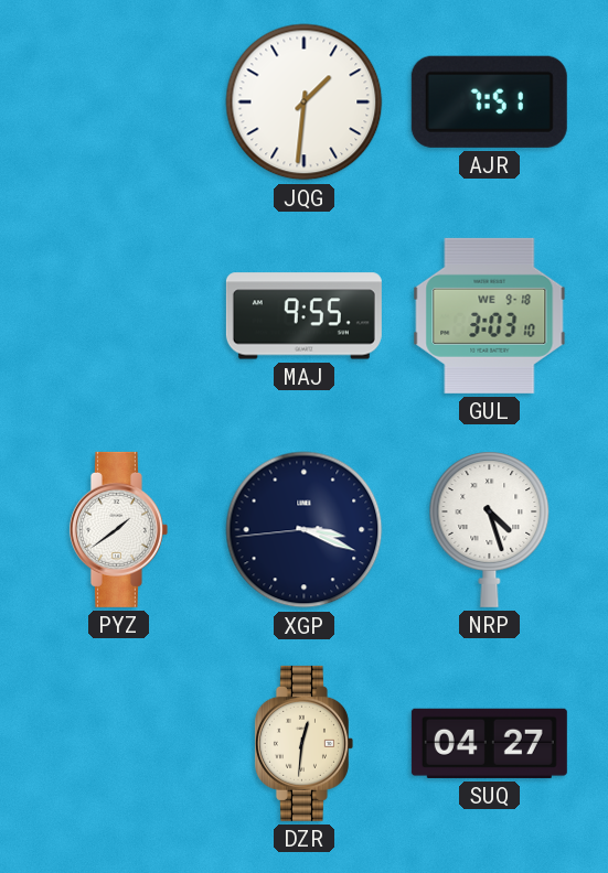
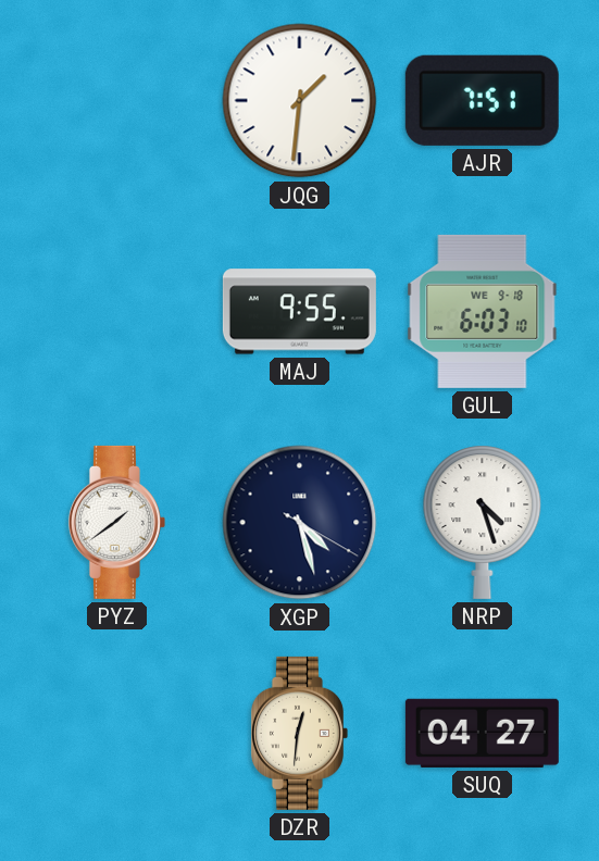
GUL: 3:03 -> 6:03 (483, 311)
XGP: 3:18 -> 4:27 (300, 523)
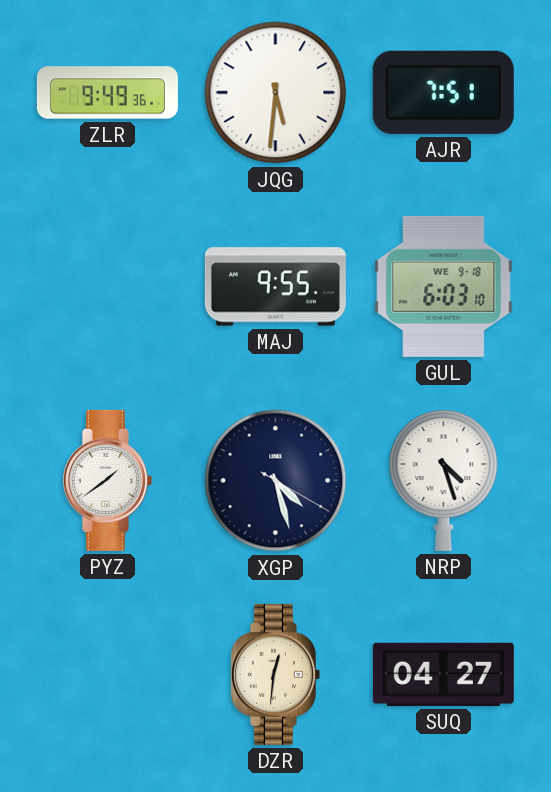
ZLR: none -> 9:49 (107, 93)
JQG: 1:31 -> 5:31 (276, 93)
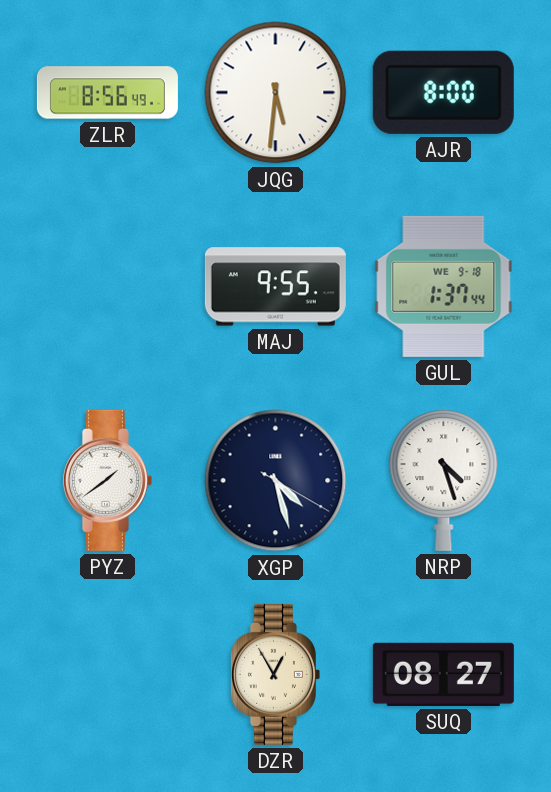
ZLR: 9:49 -> 8:56 (107, 93)
AJR: 7:51 -> 8:00 (443, 92)
GUL: 6:03 -> 1:37 (444, 286)
DZR: 12:31 -> 12:55 (275, 674)
SUQ: 04:27 -> 08:27 (443, 674)
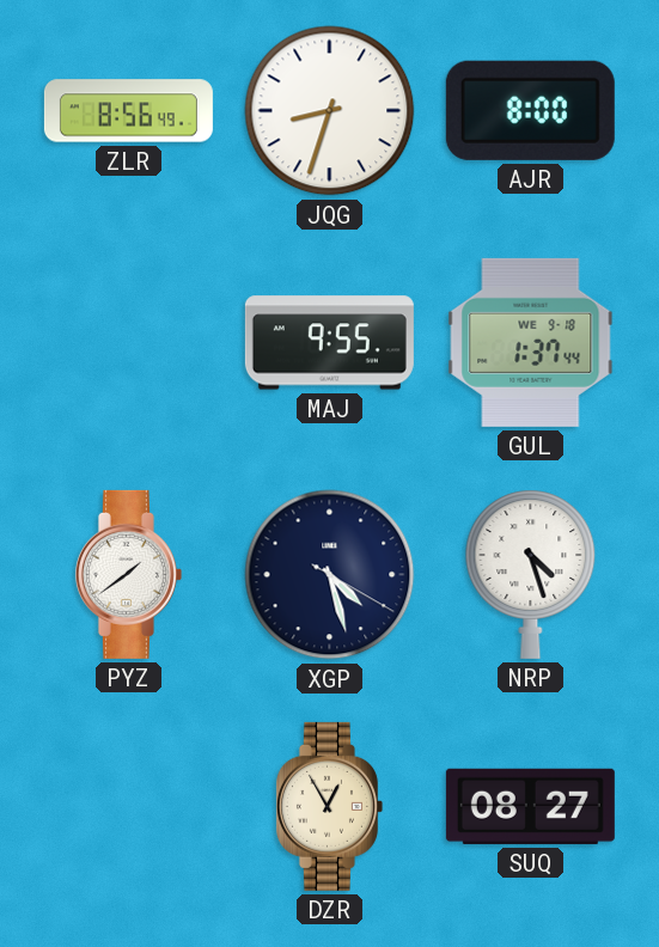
JQG: 5:31 -> 8:33 (330, 111)
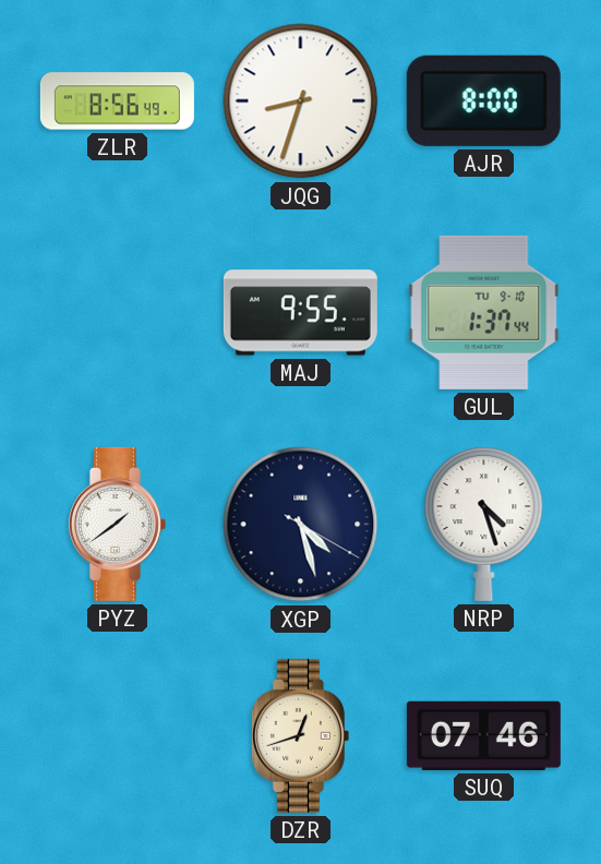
GUL date: WE 9-18 -> TU 9-10 (484, 312)
DZR: 12:55 -> 12:42 (300, 735)
SUQ: 08:27 -> 07:46 (483, 735)
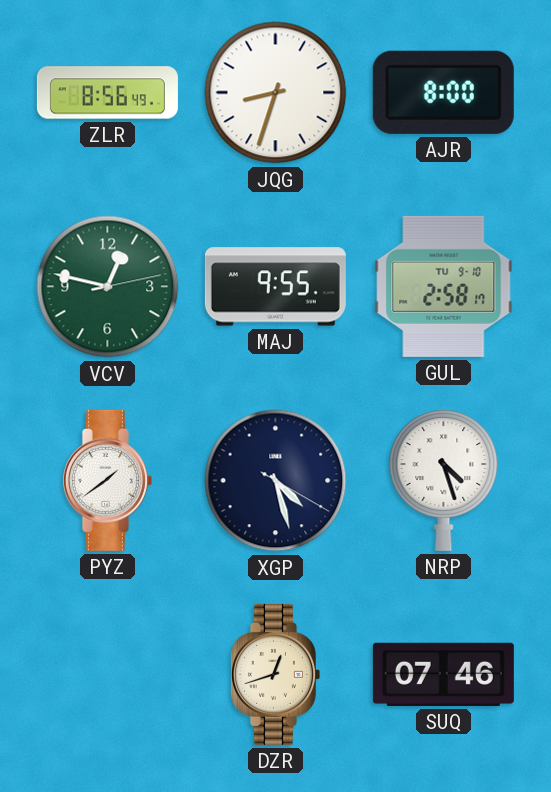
VCV: none -> 12:47 (108, 287)
GUL: 1:37 -> 2:58 (444, 286)
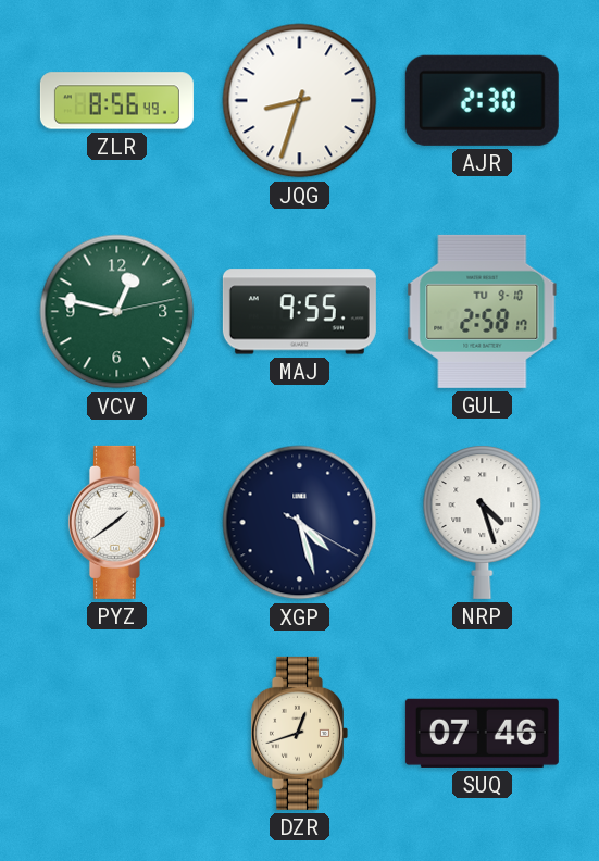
AJR: 8:00 -> 2:30 (482, 100)
